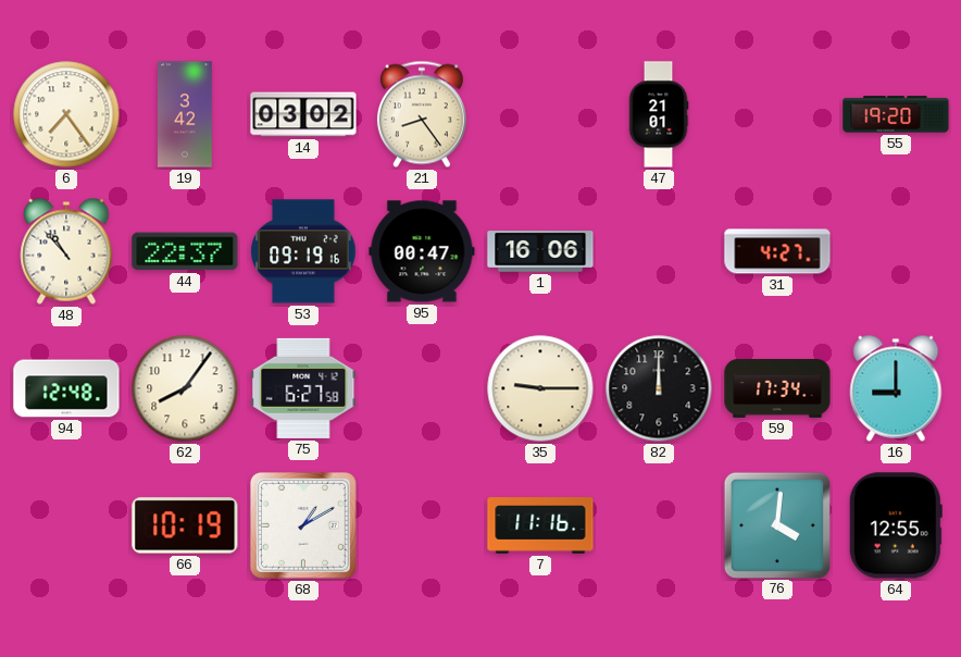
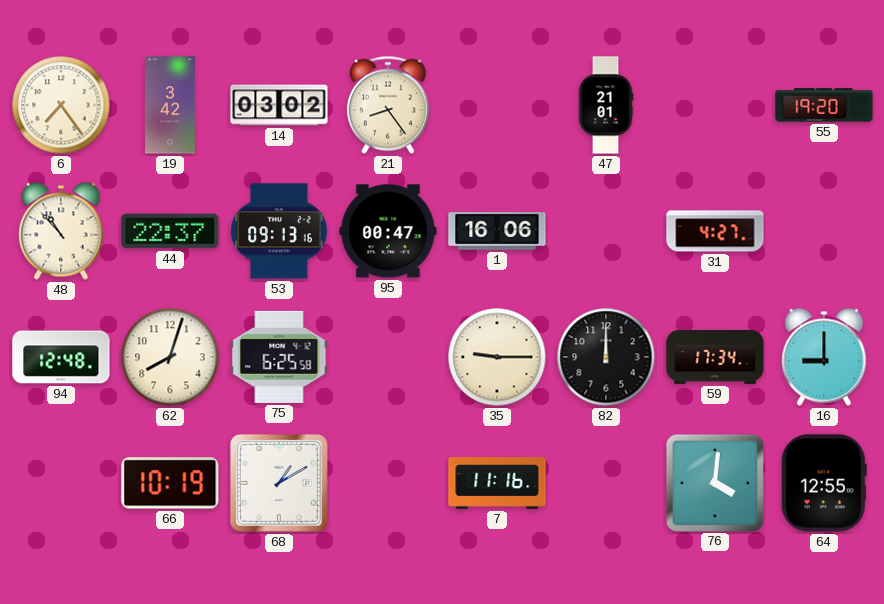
53: 09:19 -> 09:13 (279, 231)
62: 8:06 -> 8:03 (170, 357)
75: 6:27 -> 6:25 (279, 357)
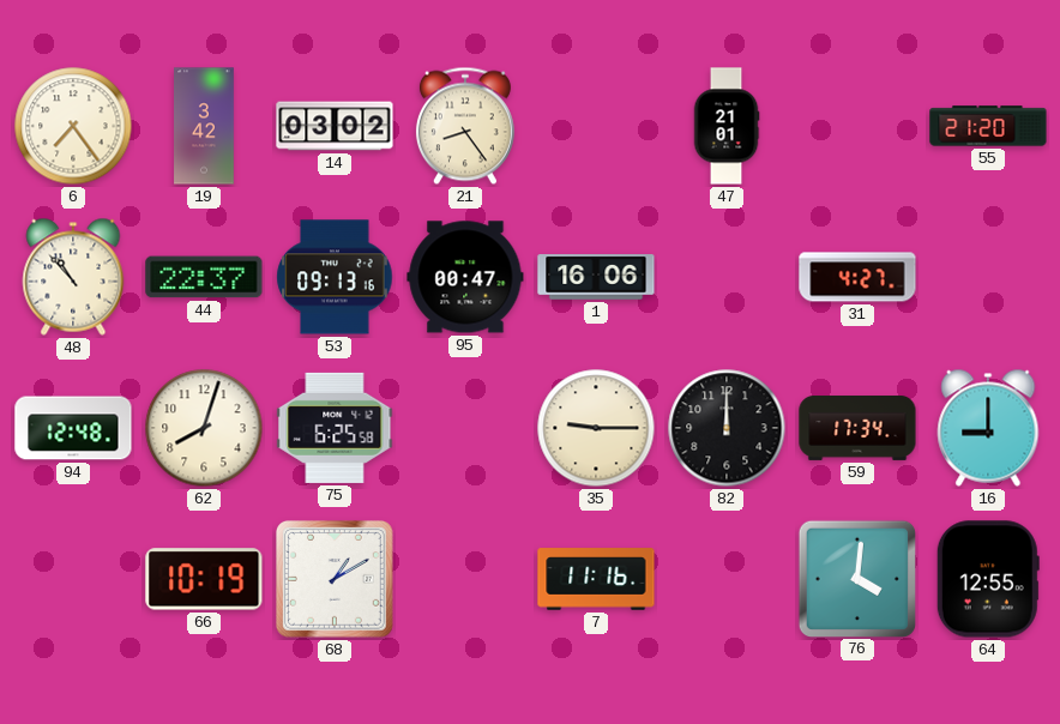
55: 19:20 -> 21:20 (988, 126)
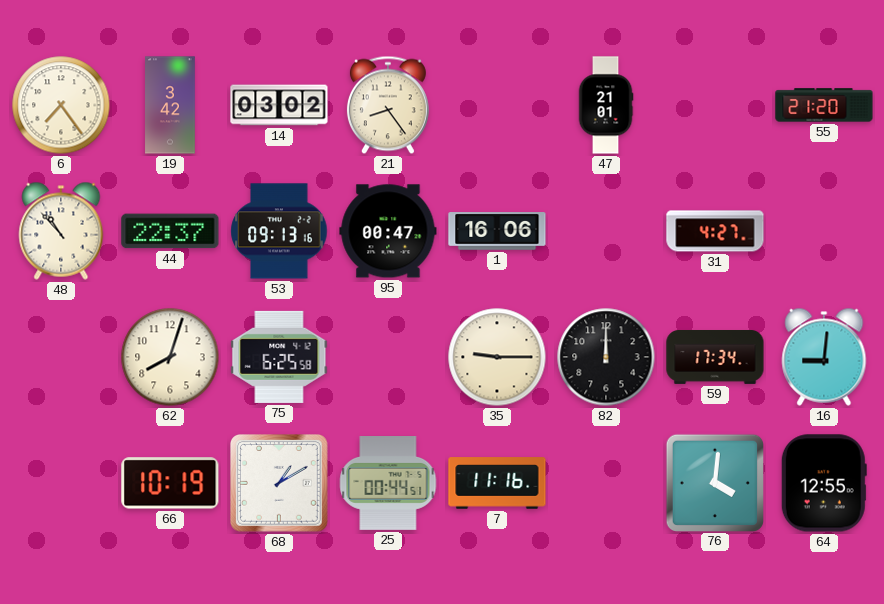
94: 12:48 -> none (73, 428)
16: 9:00 -> 9:01 (824, 357)
25: none -> 00:44 (388, 484)
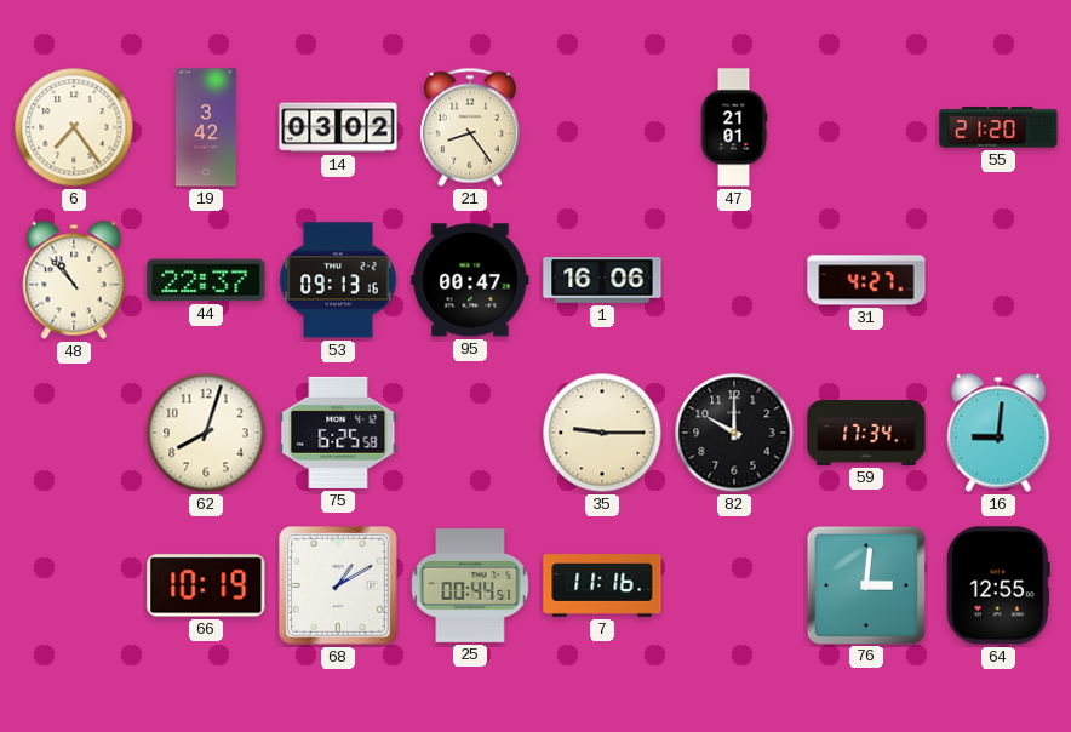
82: 12:00 -> 10:00 (734, 433)
76: 4:01 -> 3:01 (865, 584)
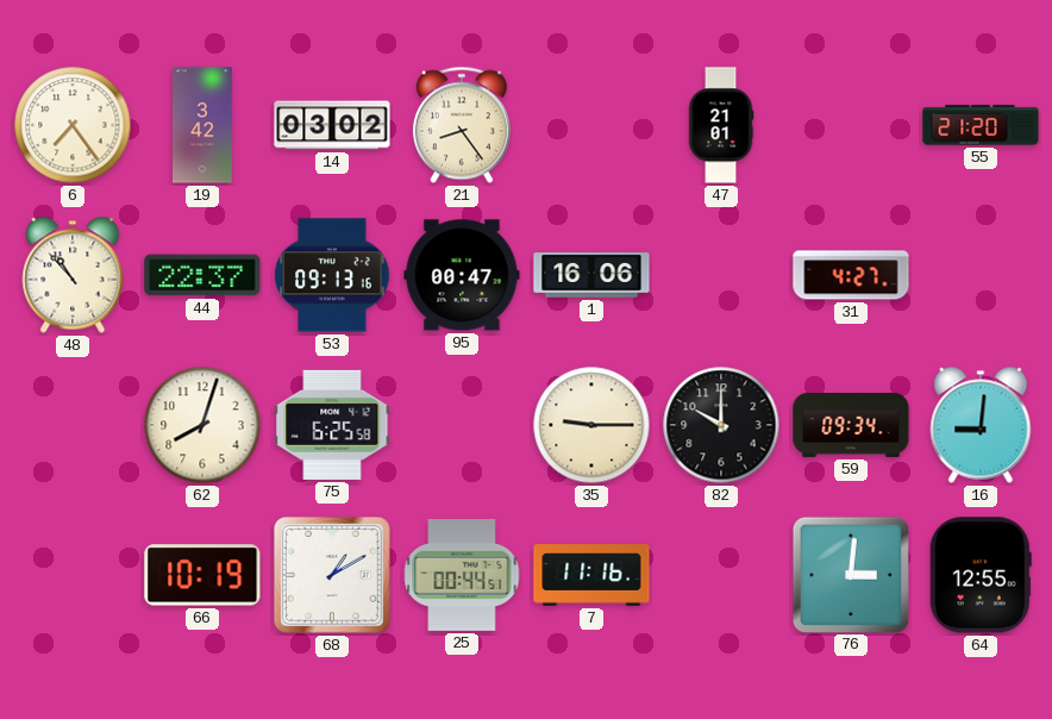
59: 17:34 -> 09:34 (851, 426)
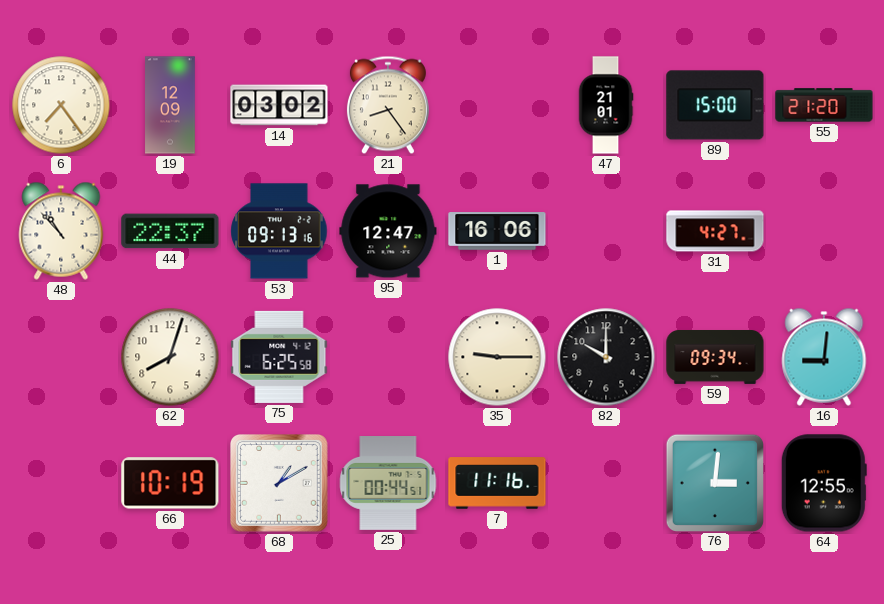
19: 3:42 -> 12:09 (170, 105)
89: none -> 15:00 (715, 105)
95: 00:47 -> 12:47 (388, 231)
